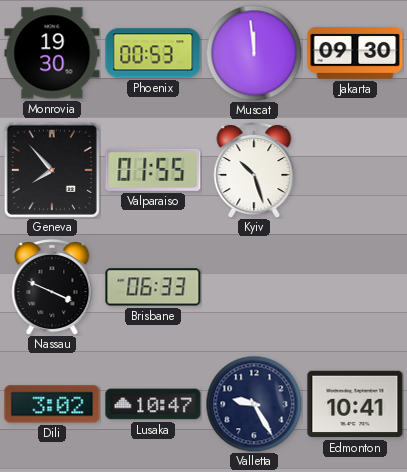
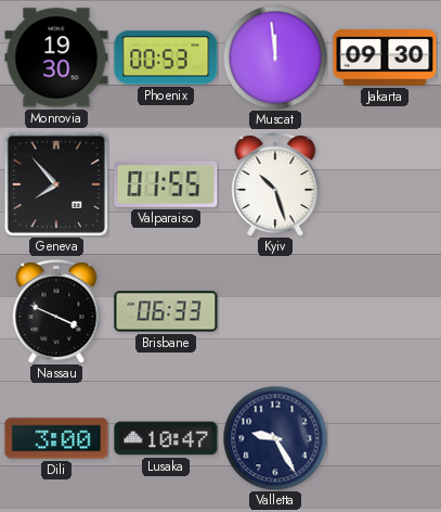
Dili: 3:02 -> 3:00 (56, 438)
Edmonton: 10:41 -> none (355, 404)
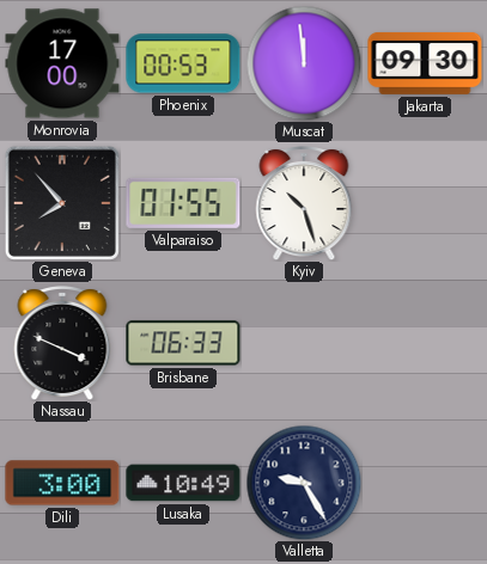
Monrovia: 19:30 -> 17:00 (62, 63)
Lusaka: 10:47 -> 10:49 (183, 483)
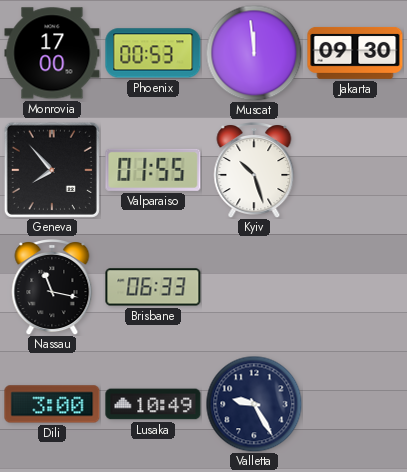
Nassau: 3:49 -> 11:17 (52, 288)
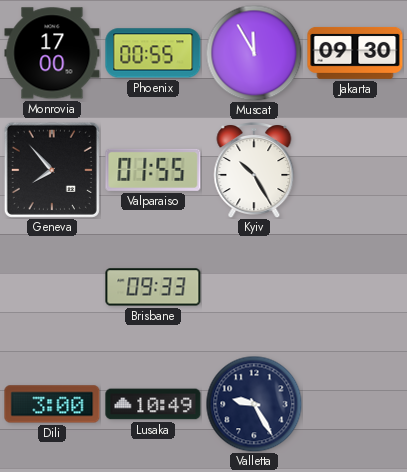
Phoenix: 00:53 -> 00:55 (153, 53)
Muscat: 11:59 -> 11:55 (254, 53)
Kyiv: 10:27 -> 10:25 (254, 171)
Nassau: 11:17 -> none (52, 288)
Brisbane: 06:33 -> 09:33 (153, 287)
